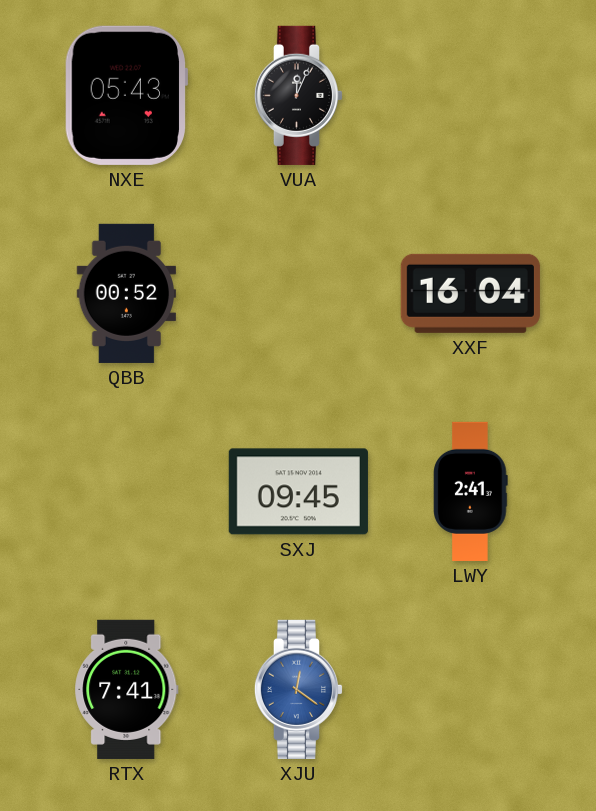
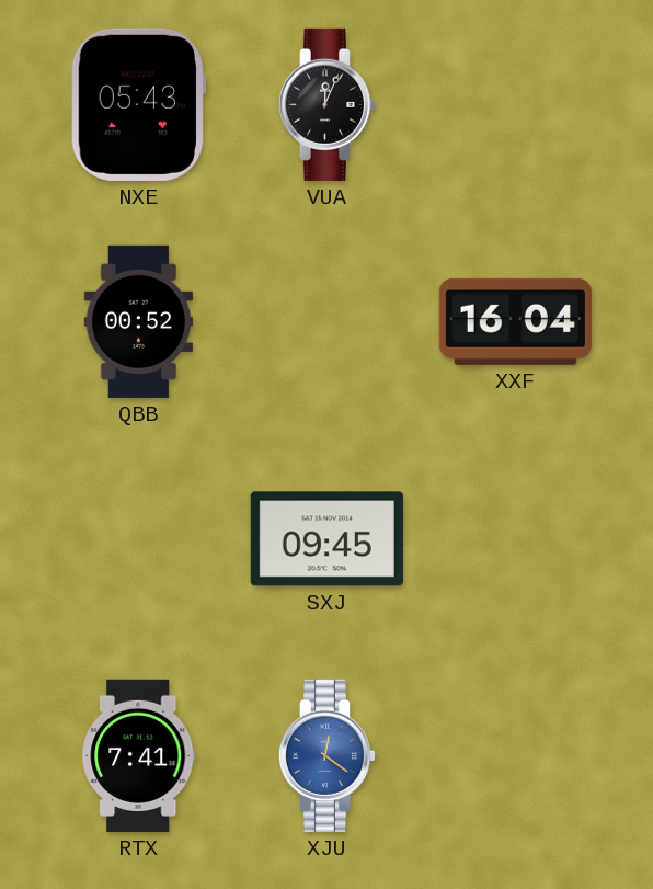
LWY: 2:41 -> none (471, 491)
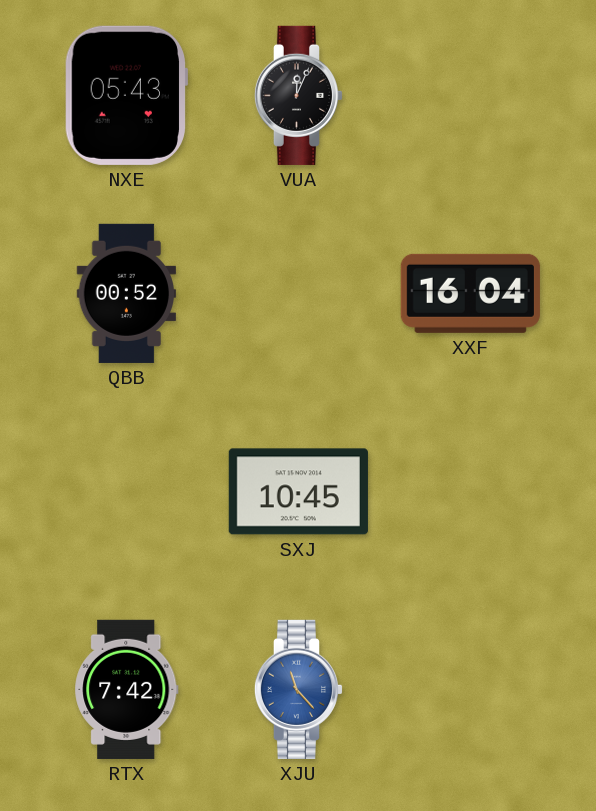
SXJ: 09:45 -> 10:45 (298, 492)
RTX: 7:41 -> 7:42 (127, 689)
XJU: 12:21 -> 11:23 (299, 689)
